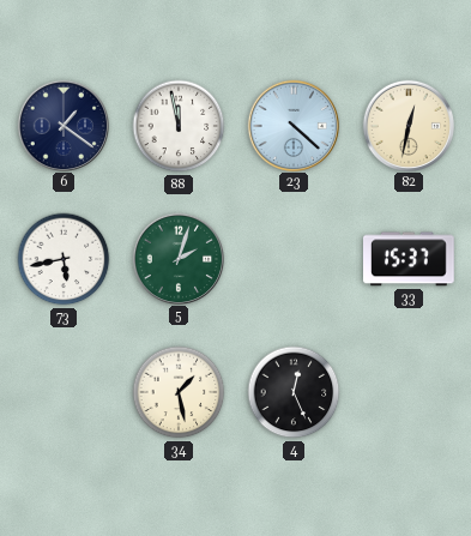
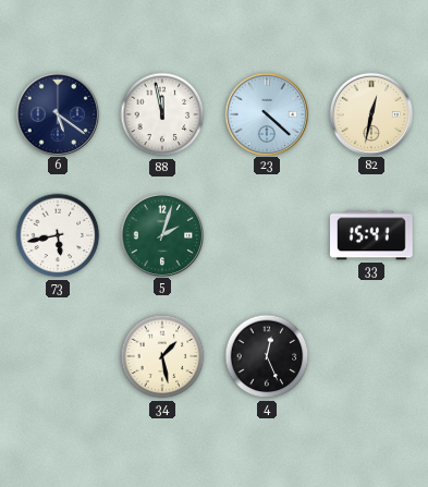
6: 1:21 -> 5:21 (57, 113)
33: 15:37 -> 15:41 (372, 235)
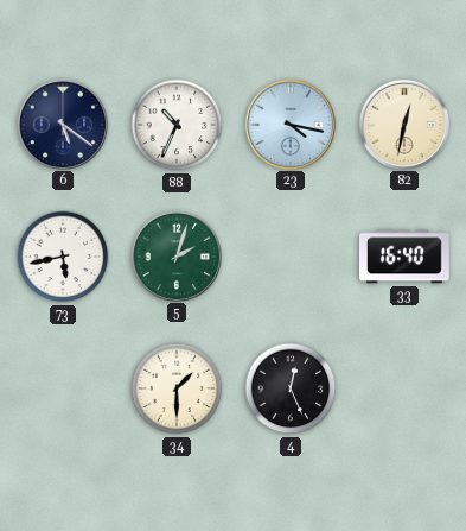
88: 11:58 -> 10:34 (177, 125)
23: 4:22 -> 4:17 (289, 124)
33: 15:41 -> 16:40 (406, 257)
34: 1:28 -> 1:30 (177, 388)
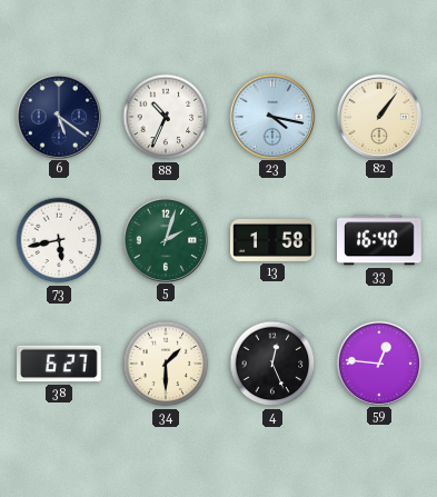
82: 12:32 -> 1:06 (378, 116)
13: none -> 1:58 (272, 240)
38: none -> 6:27 (60, 364)
59: none -> 12:46 (378, 362)
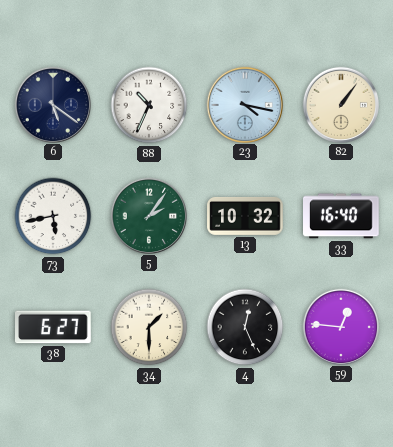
5: 2:03 -> 2:06 (148, 215)
13: 1:58 -> 10:32 (245, 216)
